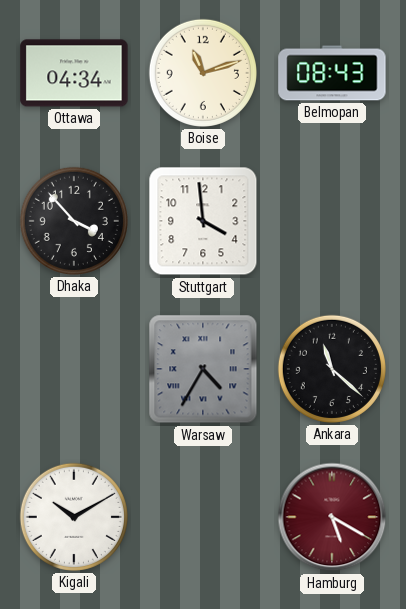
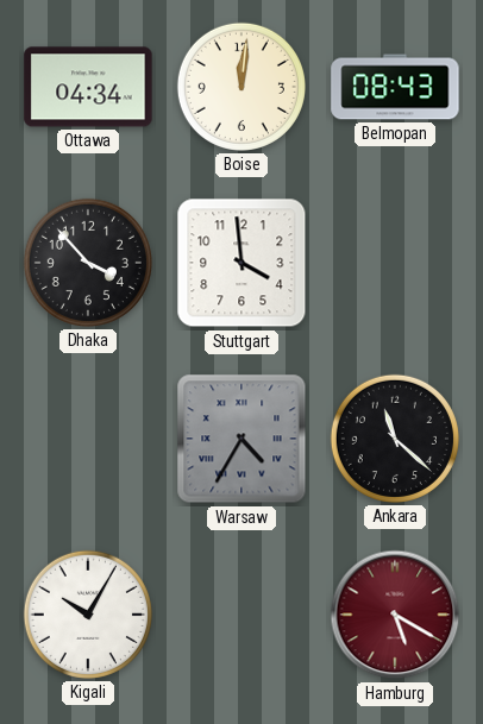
Boise: 11:12 -> 12:01 (241, 87)
Kigali: 10:10 -> 10:05 (88, 615)
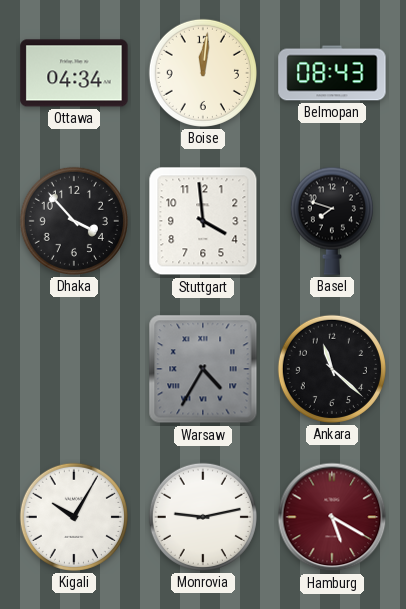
Basel: none -> 7:48 (332, 221)
Monrovia: none -> 9:13 (203, 517)
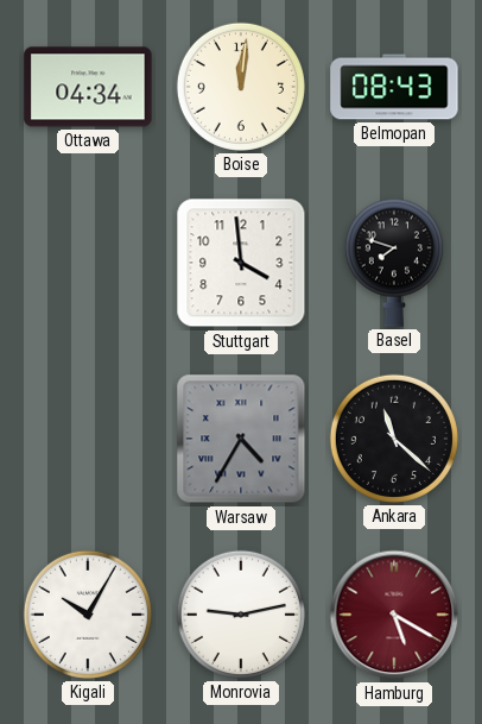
Dhaka: 3:53 -> none (74, 221)
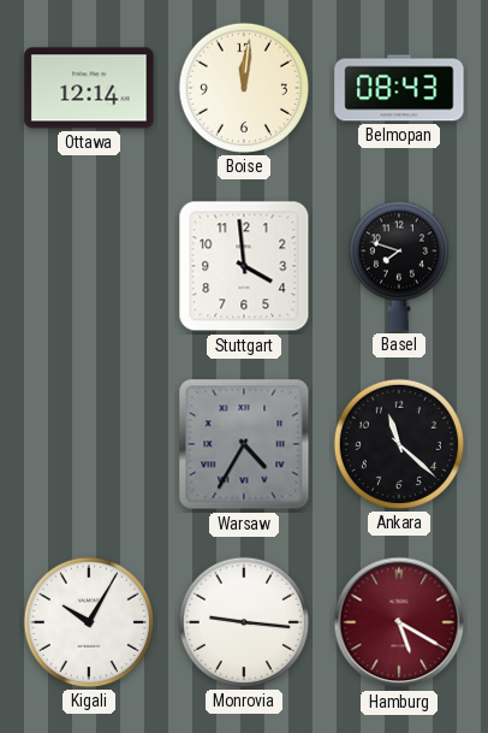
Ottawa: 04:34 -> 12:14 (89, 88)
Monrovia: 9:13 -> 9:16 (244, 622)
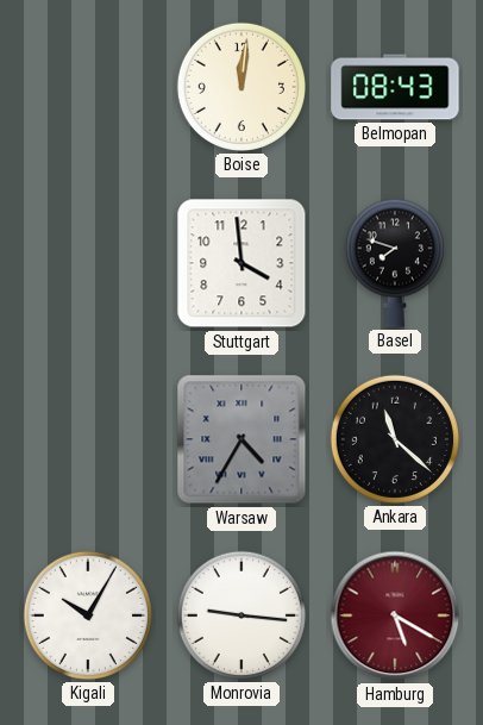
Ottawa: 12:14 -> none (89, 88)
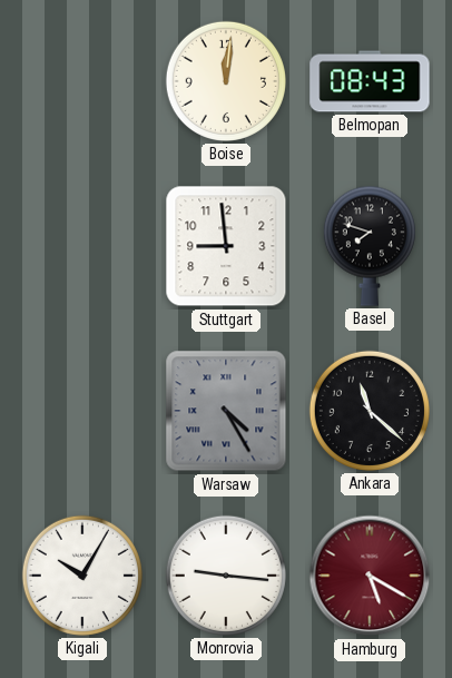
Stuttgart: 3:59 -> 8:59 (226, 246)
Warsaw: 4:35 -> 4:25 (226, 411)
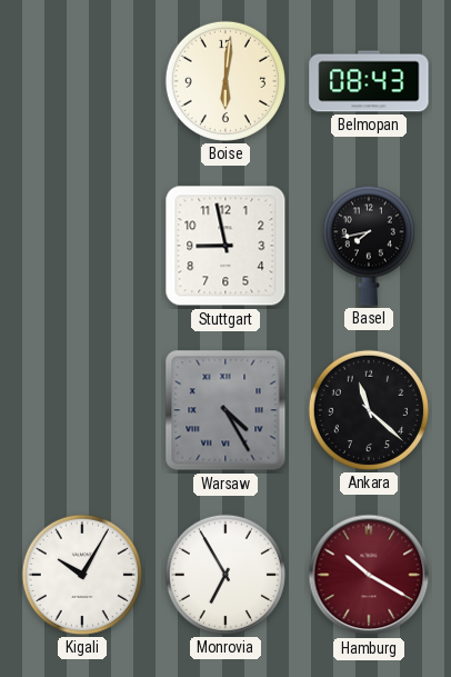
Boise: 12:01 -> 6:01 (225, 81)
Stuttgart: 8:59 -> 8:58 (225, 246)
Basel: 7:48 -> 7:43 (369, 246)
Monrovia: 9:16 -> 6:55 (225, 575)
Hamburg: 5:20 -> 10:20 (369, 575)
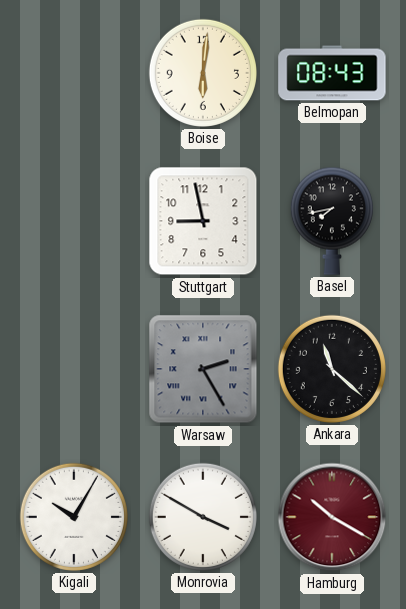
Warsaw: 4:25 -> 2:25 (203, 369)
Monrovia: 6:55 -> 3:50 (203, 517)
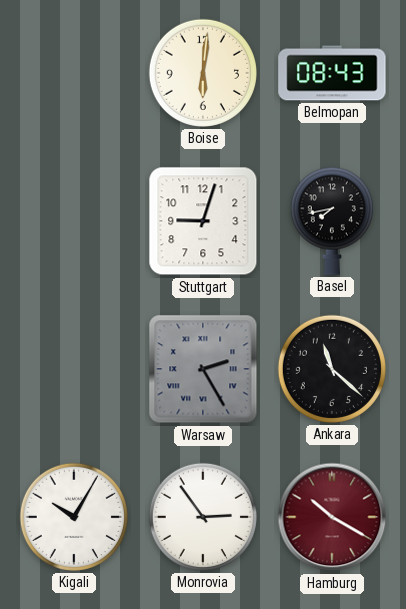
Stuttgart: 8:58 -> 9:03 (203, 221)
Monrovia: 3:50 -> 2:54 (203, 517)
